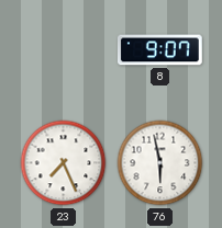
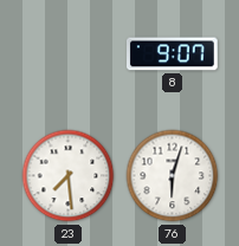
23: 7:26 -> 7:29 (69, 176)
76: 5:58 -> 6:03 (173, 176)
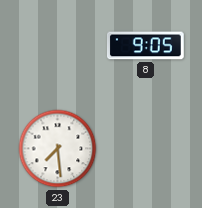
8: 9:07 -> 9:05 (145, 46)
76: 6:03 -> none (173, 176)
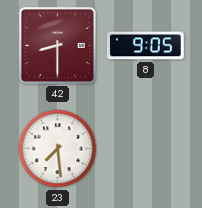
42: none -> 8:30 (57, 45)
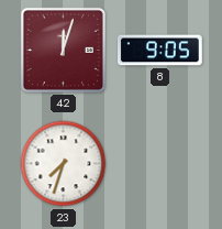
42: 8:30 -> 12:03 (63, 50)
23: 7:29 -> 7:33 (64, 164)
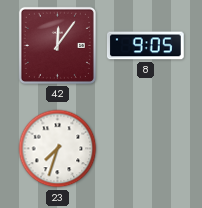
42: 12:03 -> 12:06 (57, 45)
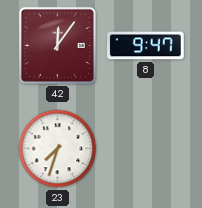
8: 9:05 -> 9:47 (145, 46)
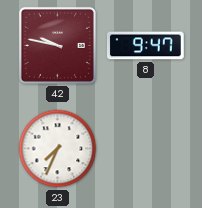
42: 12:06 -> 9:47 (57, 45)
23: 7:33 -> 7:34 (58, 149)
